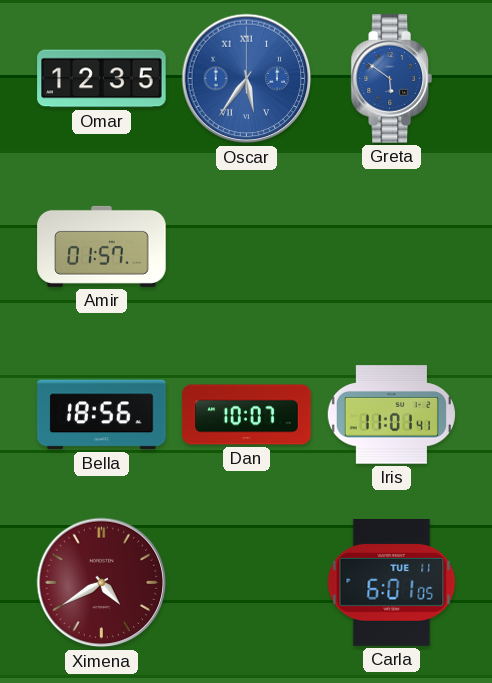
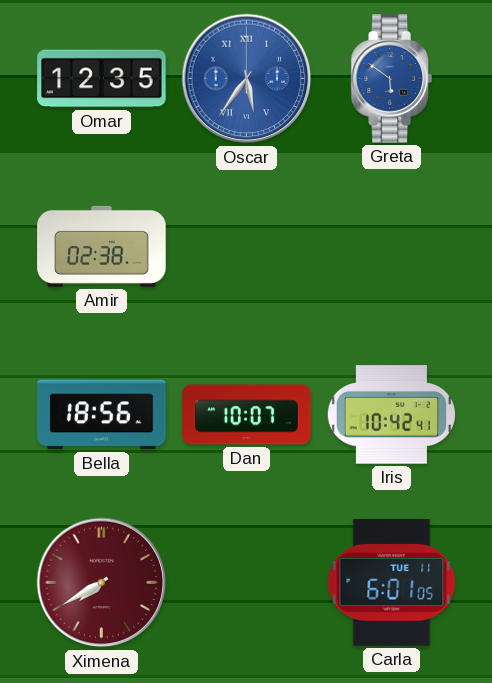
Amir: 01:57 -> 02:38 (102, 246)
Iris: 11:01 -> 10:42 (391, 415)
Ximena: 4:40 -> 7:40 (102, 583)
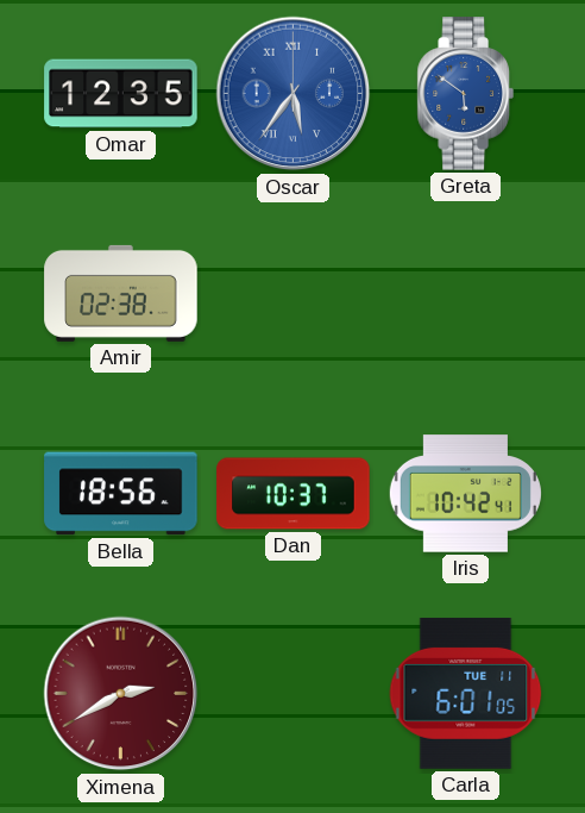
Dan: 10:07 -> 10:37 (294, 494)
Ximena: 7:40 -> 2:40 (121, 694)
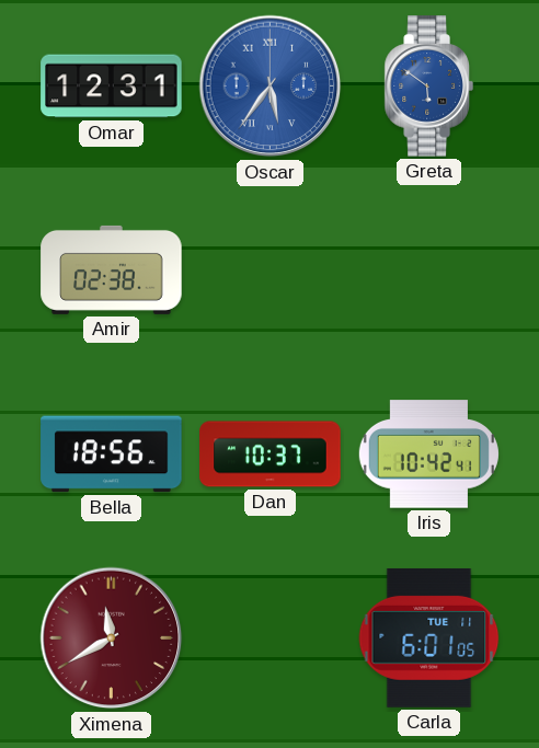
Omar: 12:35 -> 12:31 (112, 87)
Ximena: 2:40 -> 11:40 (112, 638)
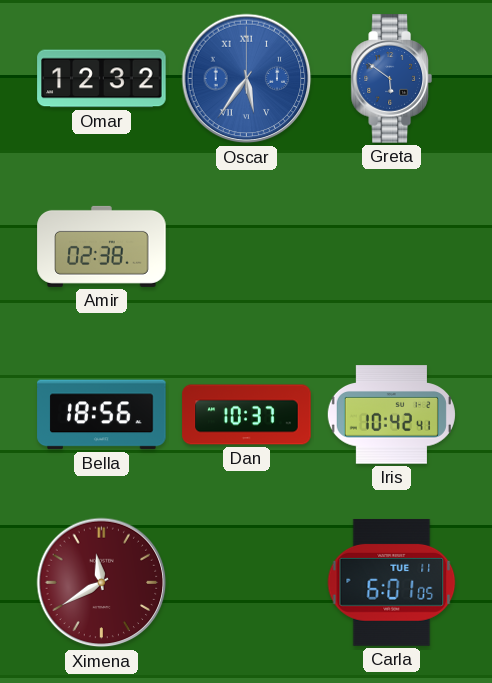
Omar: 12:31 -> 12:32 (102, 79)
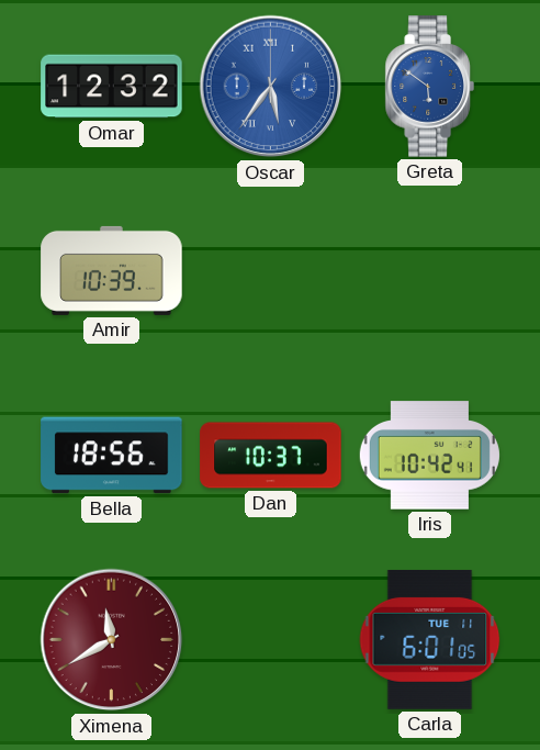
Amir: 02:38 -> 10:39 (112, 270)
